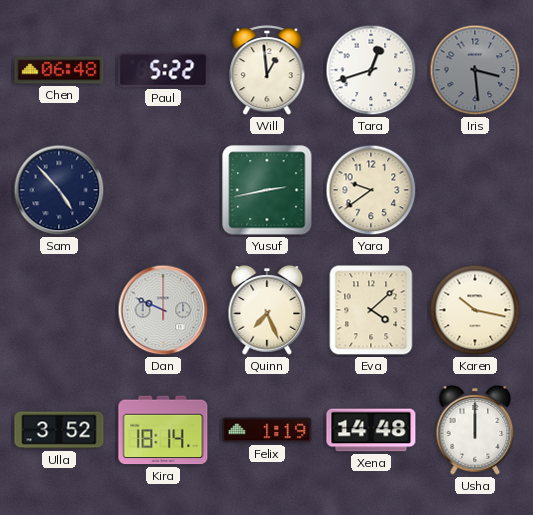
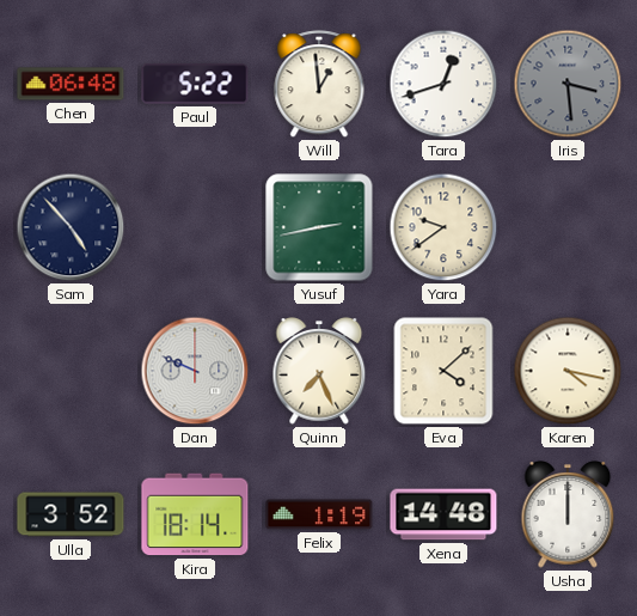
Karen: 10:17 -> 4:17 (568, 371)
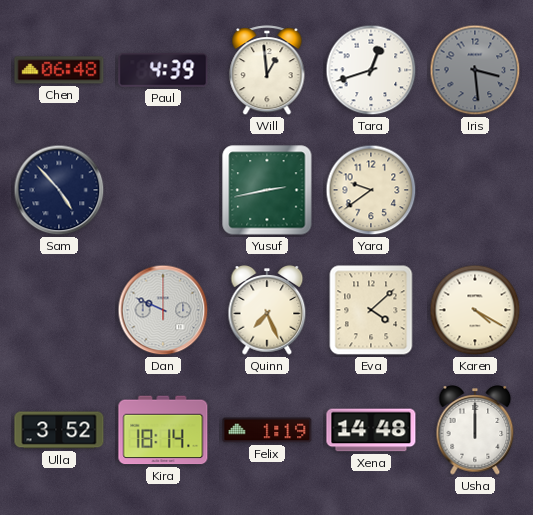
Paul: 5:22 -> 4:39 (163, 70)
Karen: 4:17 -> 4:20 (475, 310)
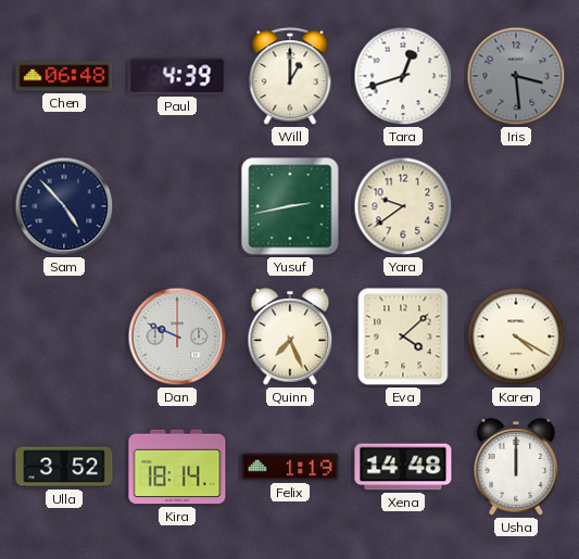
Will: 12:59 -> 1:00 (290, 77)
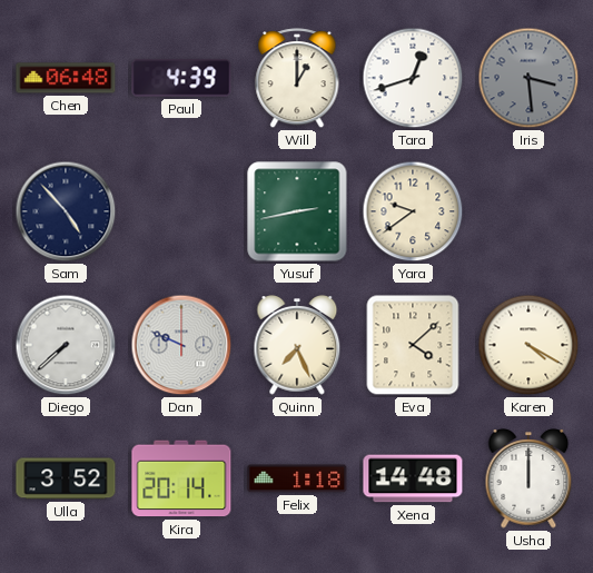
Diego: none -> 7:38 (66, 345)
Kira: 18:14 -> 20:14 (181, 478)
Felix: 1:19 -> 1:18 (297, 478)
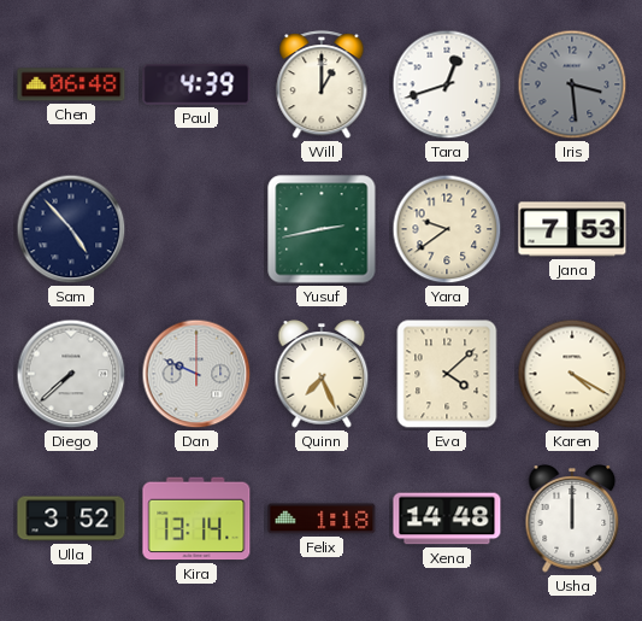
Jana: none -> 7:53 (572, 229)
Kira: 20:14 -> 13:14 (196, 519)
